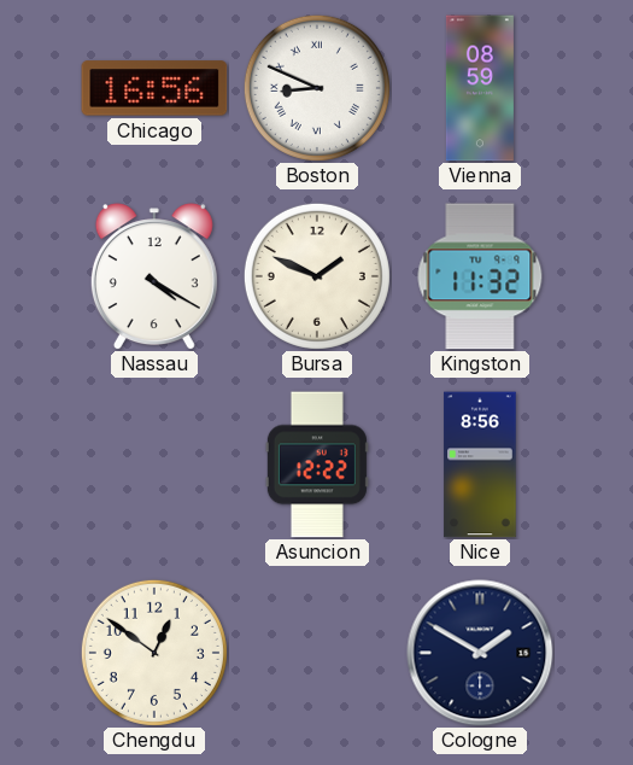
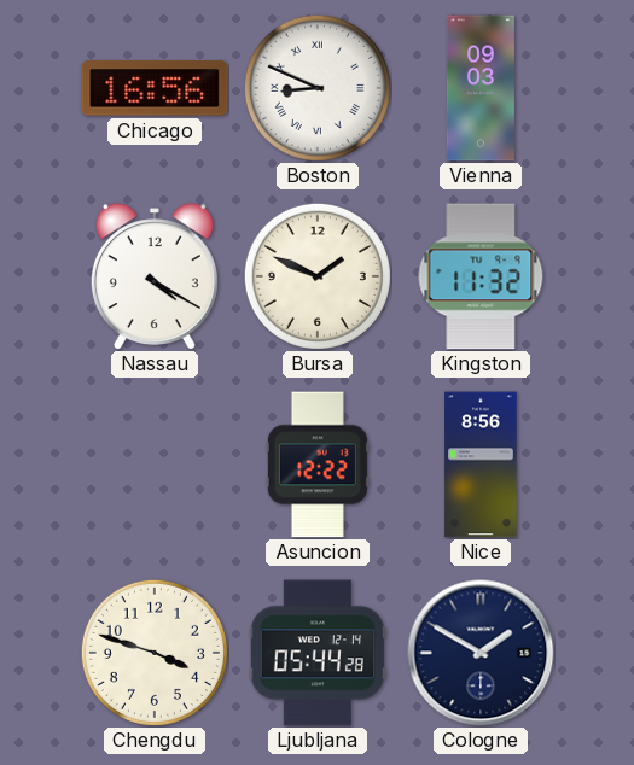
Vienna: 08:59 -> 09:03 (481, 88)
Chengdu: 12:51 -> 3:48 (155, 653)
Ljubljana: none -> 05:44 (318, 653)
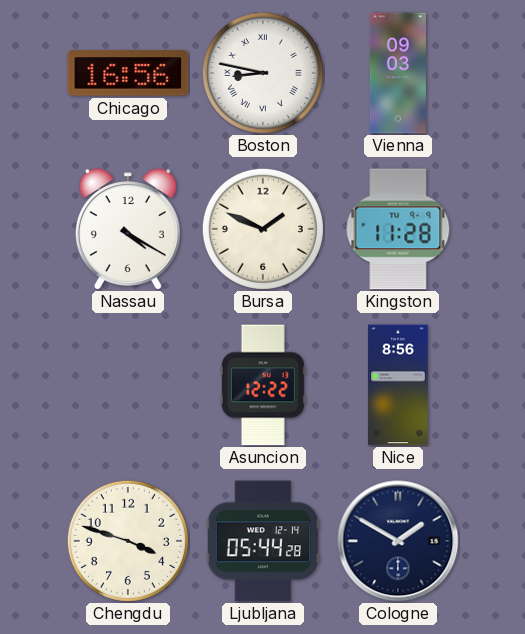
Boston: 8:49 -> 8:47 (263, 73)
Kingston: 11:32 -> 11:28 (398, 229)
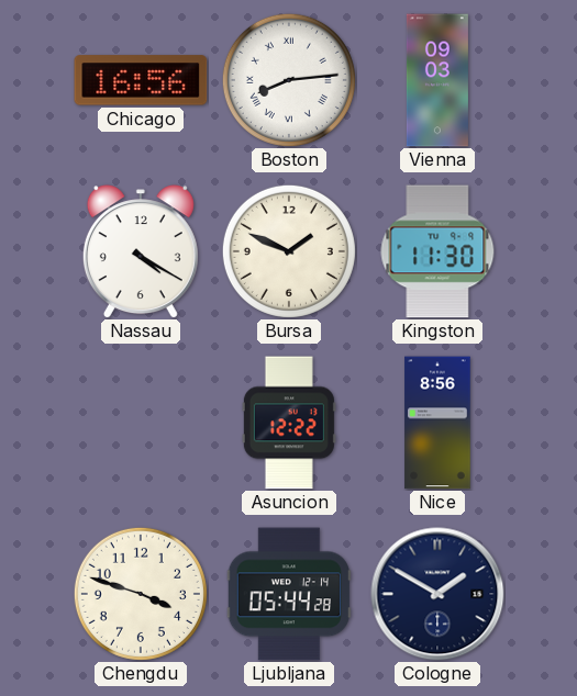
Boston: 8:47 -> 8:14 (289, 80)
Kingston: 11:28 -> 11:30 (437, 251)
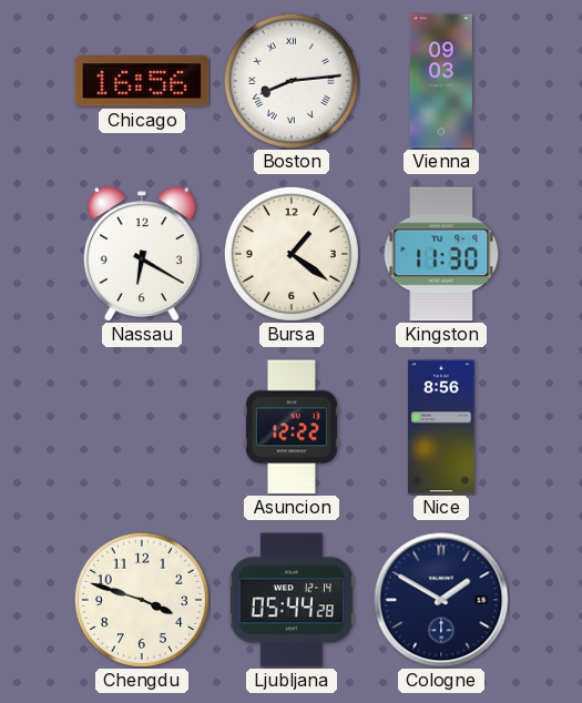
Nassau: 4:20 -> 6:20 (142, 254)
Bursa: 1:49 -> 1:21 (292, 254)
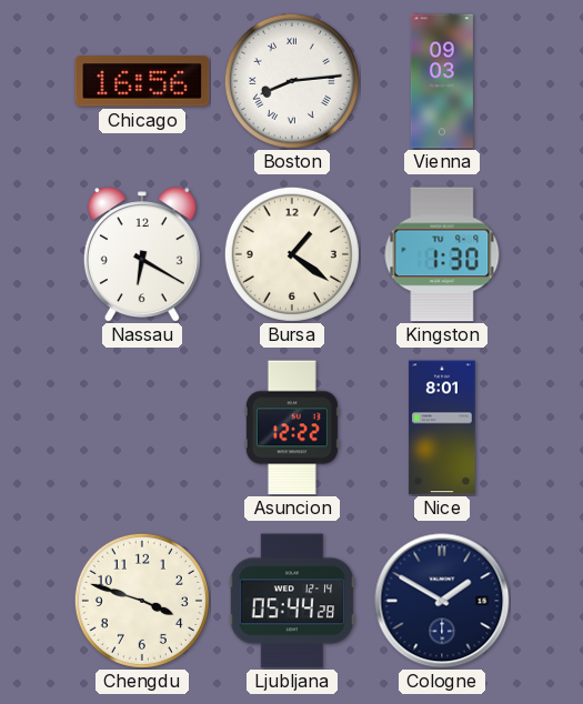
Kingston: 11:30 -> 1:30 (442, 254)
Nice: 8:56 -> 8:01 (442, 428)
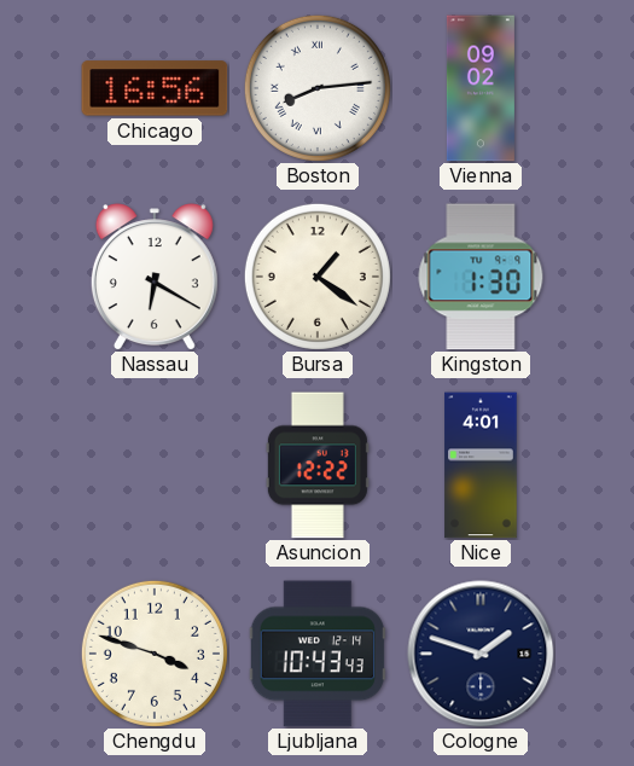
Vienna: 09:03 -> 09:02 (481, 88)
Nice: 8:01 -> 4:01 (481, 465)
Ljubljana: 05:44 -> 10:43 (318, 654)
Cologne: 1:50 -> 1:48 (481, 654)
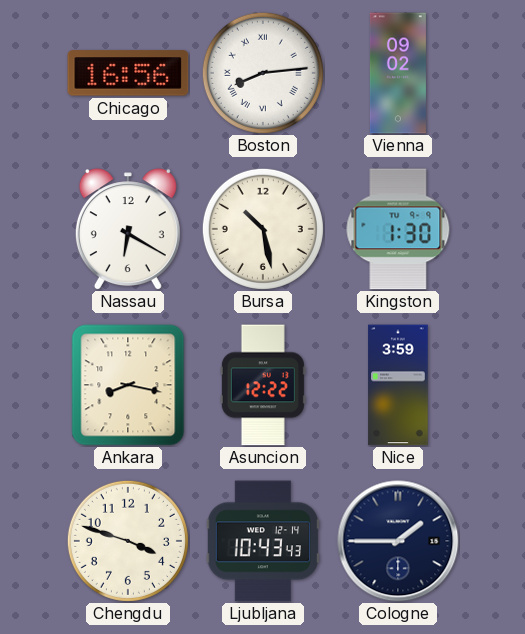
Bursa: 1:21 -> 10:28 (263, 229)
Ankara: none -> 8:17 (128, 385)
Nice: 4:01 -> 3:59 (398, 385)
Cologne: 1:48 -> 1:45 (398, 541)
